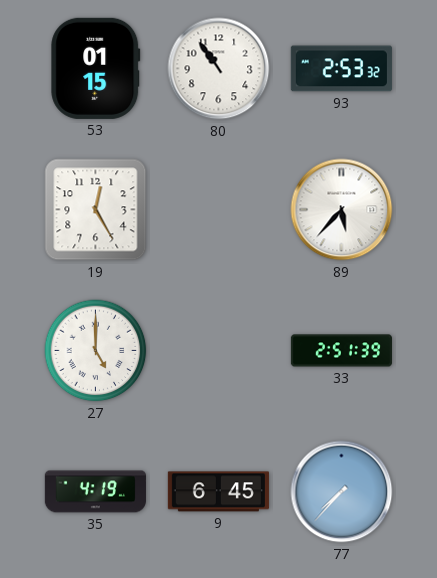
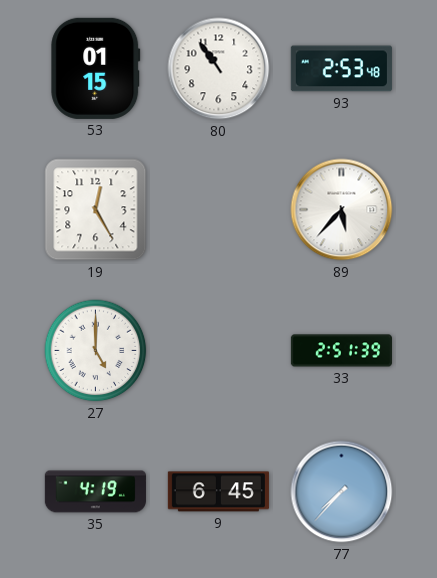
93: 2:53:32 -> 2:53:48 (341, 69)
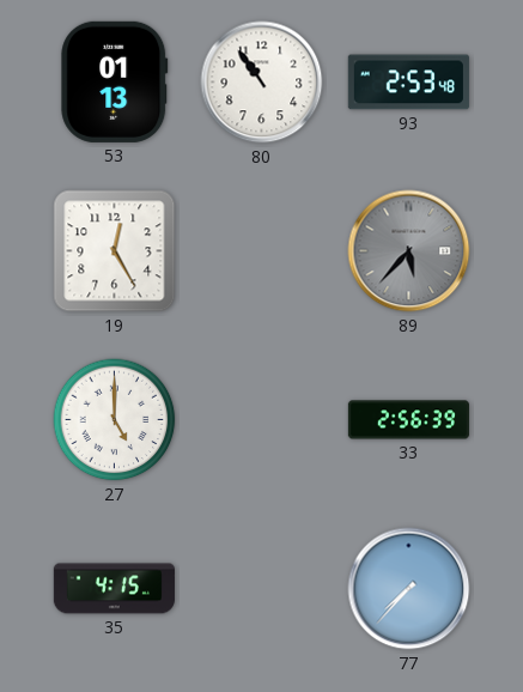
53: 01:15 -> 01:13 (115, 81)
89 dial: white -> grey (409, 251)
33: 2:51 -> 2:56 (408, 420)
35: 4:19 -> 4:15 (114, 589)
9: 6:45 -> none (218, 492)
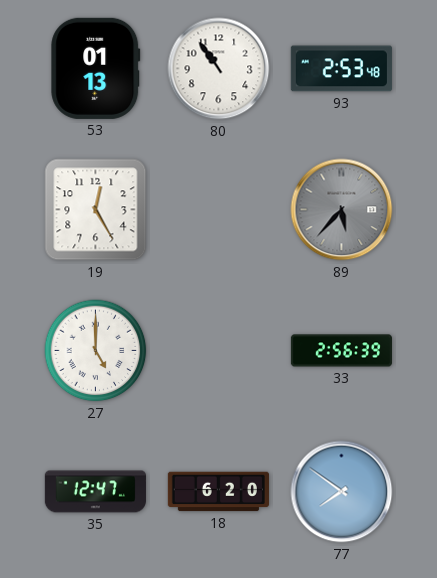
35: 4:15 -> 12:47 (95, 492)
18: none -> 6:20 (218, 492)
77: 7:37 -> 7:51 (342, 492)
